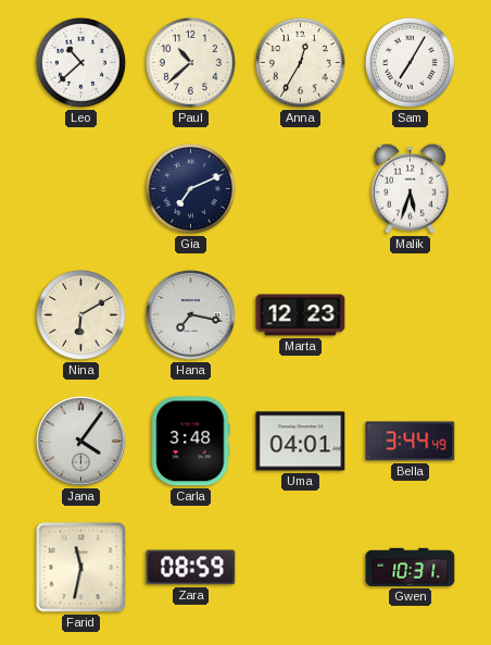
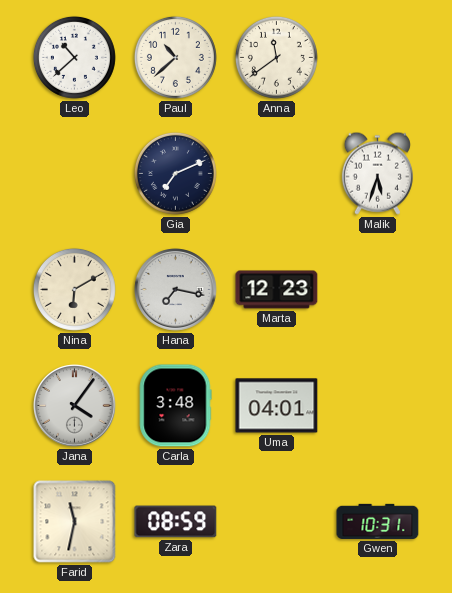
Anna: 12:35 -> 11:39 (276, 57)
Sam: 7:05 -> none (410, 62)
Bella: 3:44 -> none (411, 442)
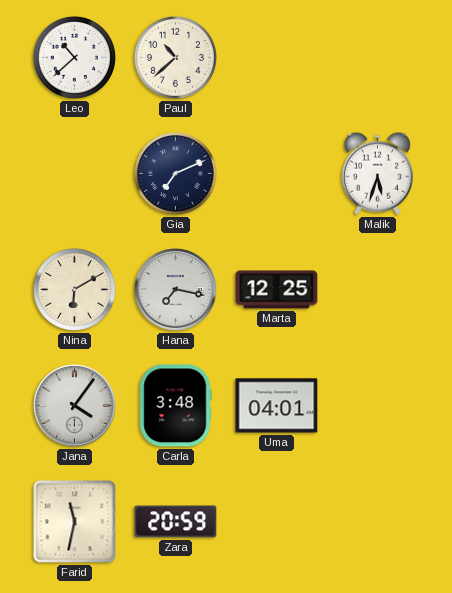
Anna: 11:39 -> none (276, 57)
Marta: 12:23 -> 12:25 (277, 290)
Zara: 08:59 -> 20:59 (176, 522)
Gwen: 10:31 -> none (378, 521)
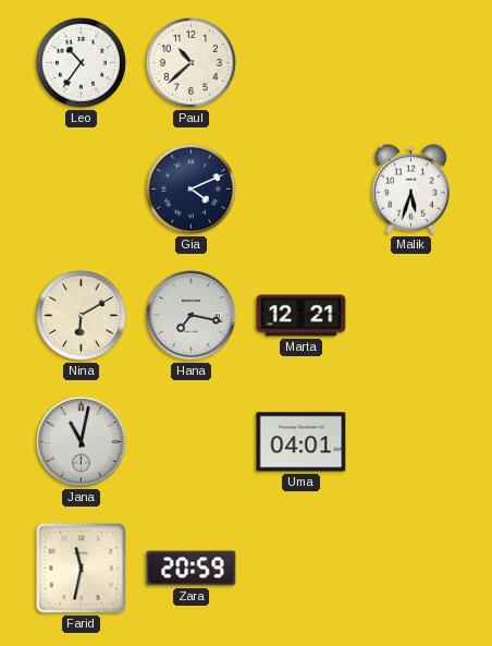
Leo: 10:38 -> 10:36 (81, 62)
Gia: 7:11 -> 4:11 (190, 188)
Marta: 12:25 -> 12:21 (302, 316)
Jana: 4:06 -> 11:02 (82, 442)
Carla: 3:48 -> none (175, 406)
